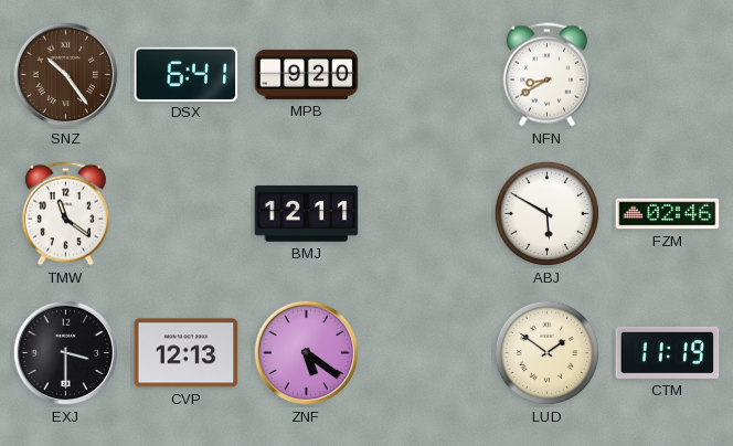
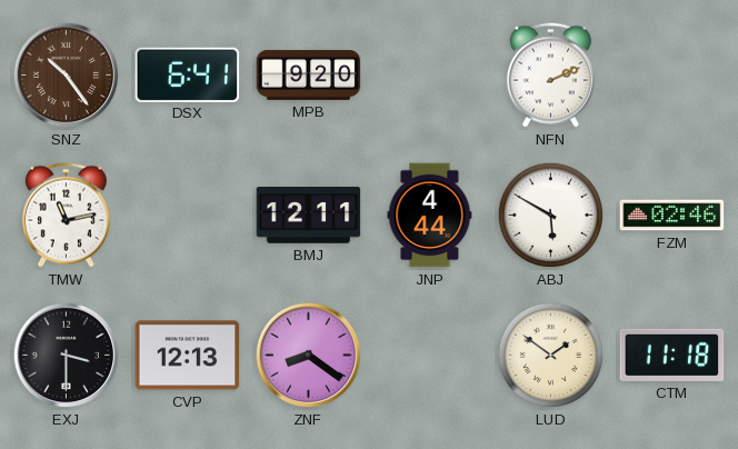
NFN: 8:40 -> 2:11 (550, 76)
TMW: 11:21 -> 11:13 (66, 216)
JNP: none -> 4:44 (430, 216)
ZNF: 5:21 -> 8:21 (309, 356)
CTM: 11:19 -> 11:18 (672, 355)
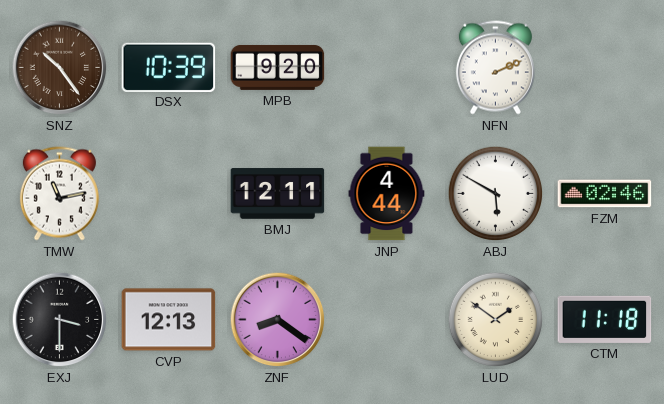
DSX: 6:41 -> 10:39 (169, 67)
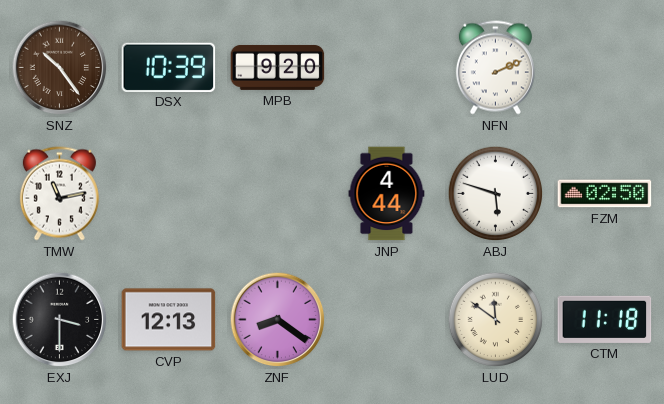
BMJ: 12:11 -> none (278, 194)
ABJ: 5:50 -> 5:48 (496, 194)
FZM: 02:46 -> 02:50 (605, 194)
LUD: 1:51 -> 11:51 (496, 320)
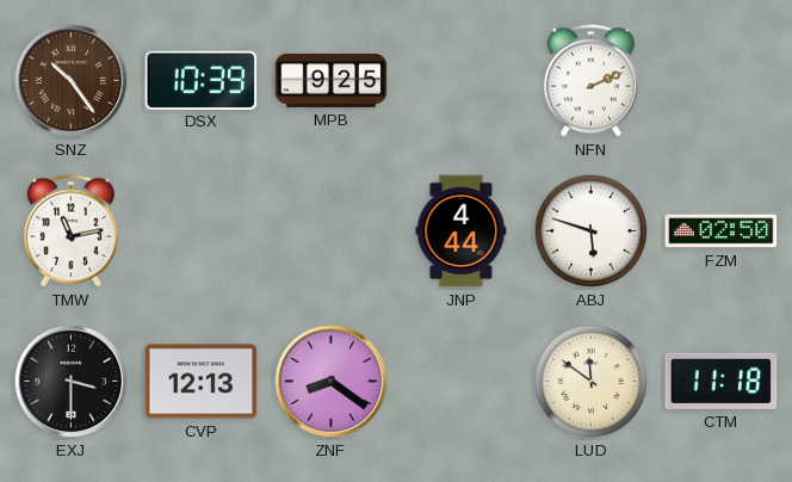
MPB: 9:20 -> 9:25 (332, 80)
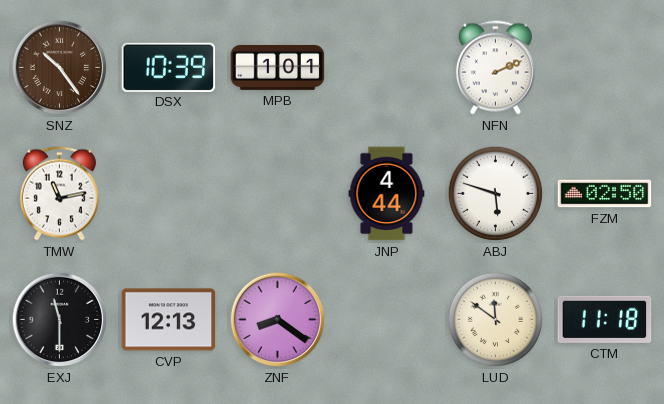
MPB: 9:25 -> 1:01 (278, 67)
EXJ: 3:30 -> 11:30 (60, 320)
